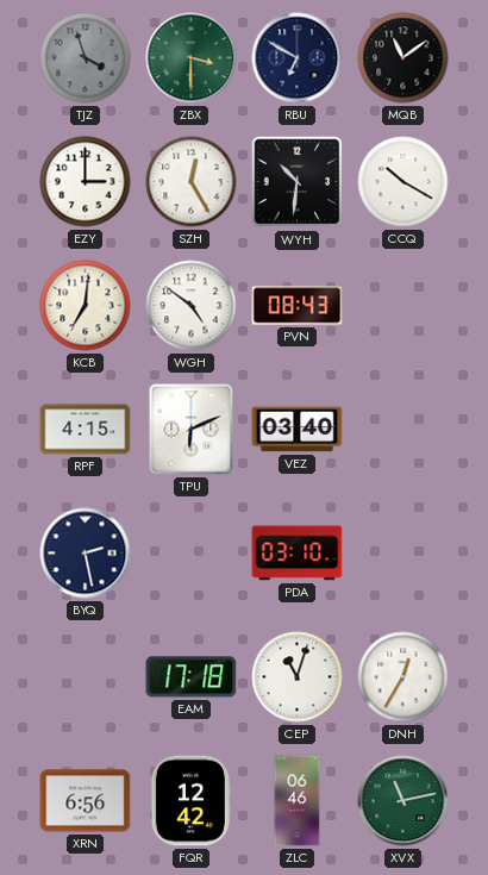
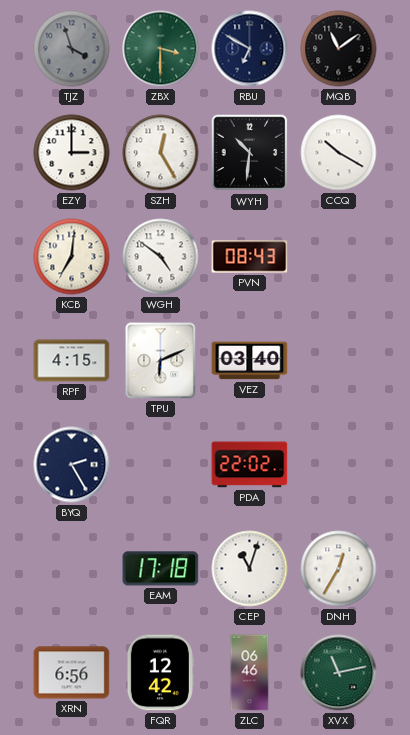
BYQ: 2:28 -> 2:25 (72, 465)
PDA: 03:10 -> 22:02 (250, 465)
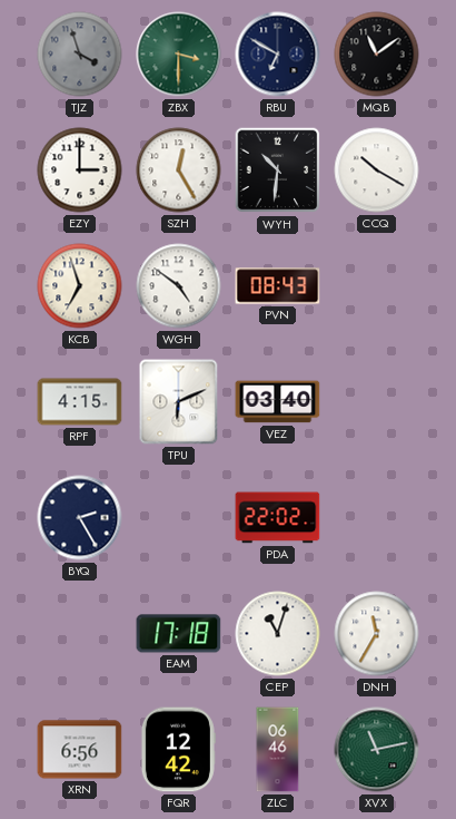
KCB: 7:01 -> 6:57 (80, 286)
DNH: 12:35 -> 11:35 (377, 634)
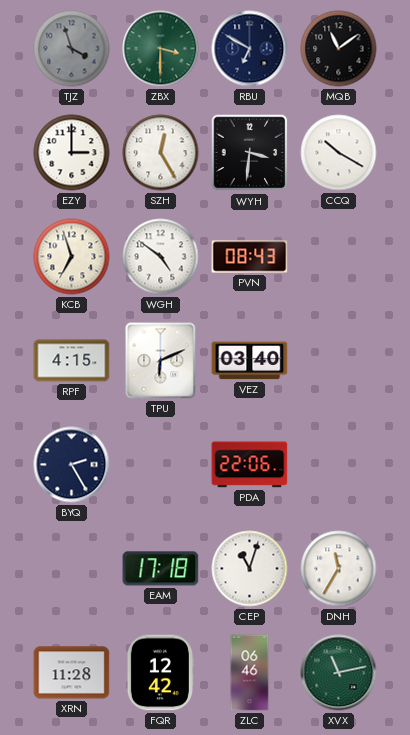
WYH: 10:31 -> 3:31 (250, 153)
PDA: 22:02 -> 22:06 (250, 465)
XRN: 6:56 -> 11:28 (72, 673)
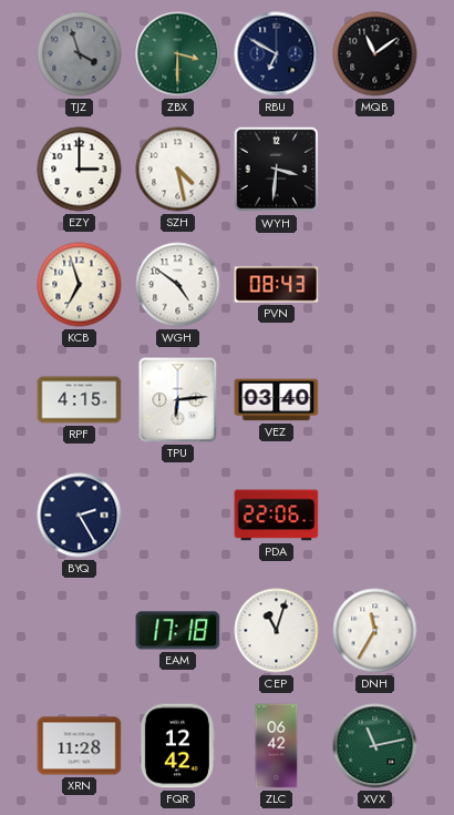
SZH: 12:25 -> 4:28 (178, 170)
CCQ: 10:20 -> none (339, 153)
TPU: 6:11 -> 6:14 (178, 400)
ZLC: 06:46 -> 06:42 (277, 746)
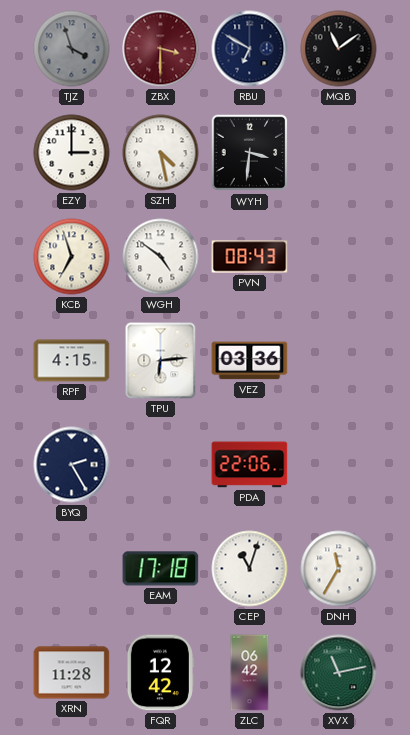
ZBX dial: green -> burgundy (161, 49)
VEZ: 03:40 -> 03:36 (250, 361)
